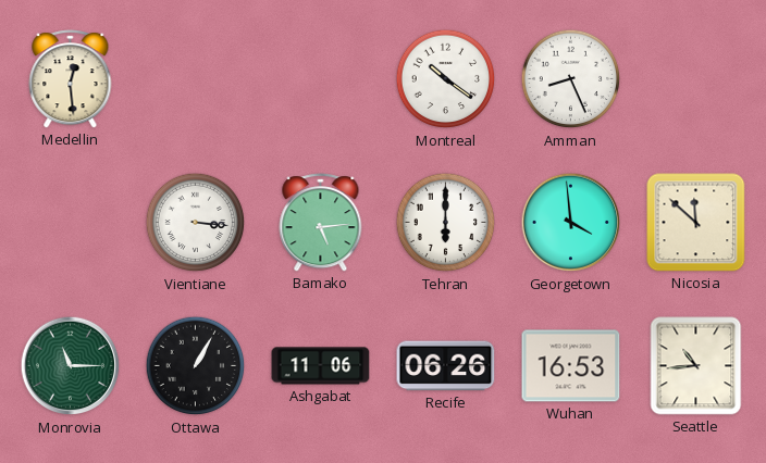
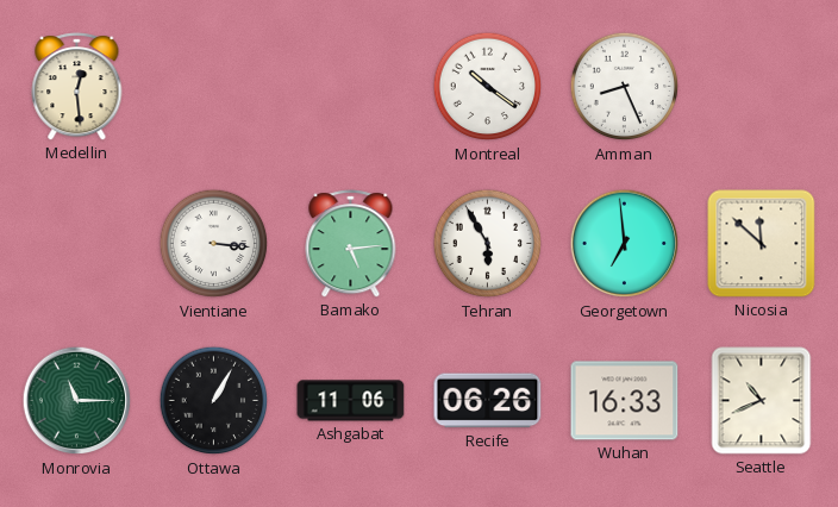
Tehran: 6:00 -> 5:55 (488, 244)
Georgetown: 3:59 -> 6:59 (625, 244)
Wuhan: 16:53 -> 16:33 (625, 401)
Seattle: 10:44 -> 10:41 (762, 401)
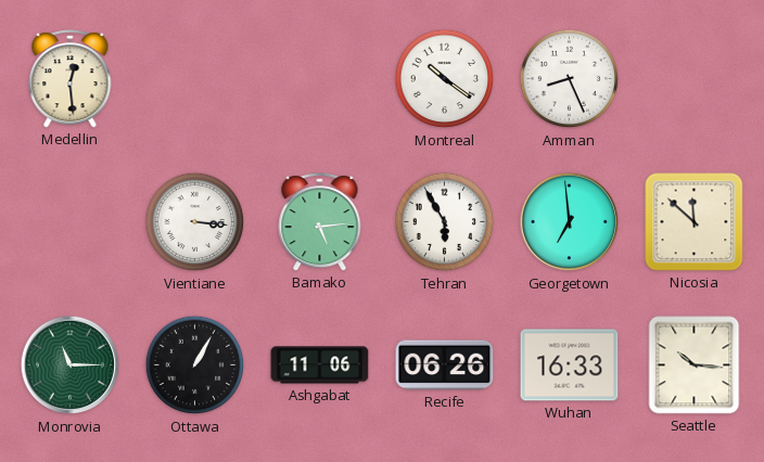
Seattle: 10:41 -> 10:16 (695, 365)
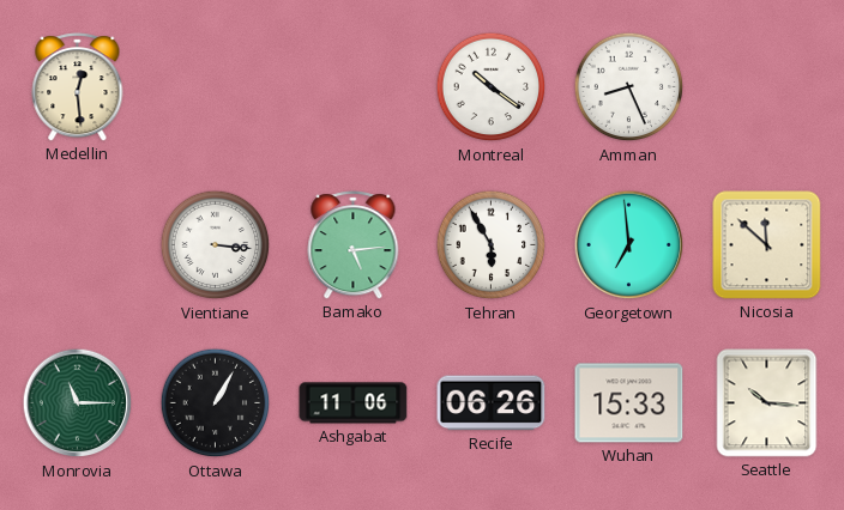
Wuhan: 16:33 -> 15:33 (629, 403)
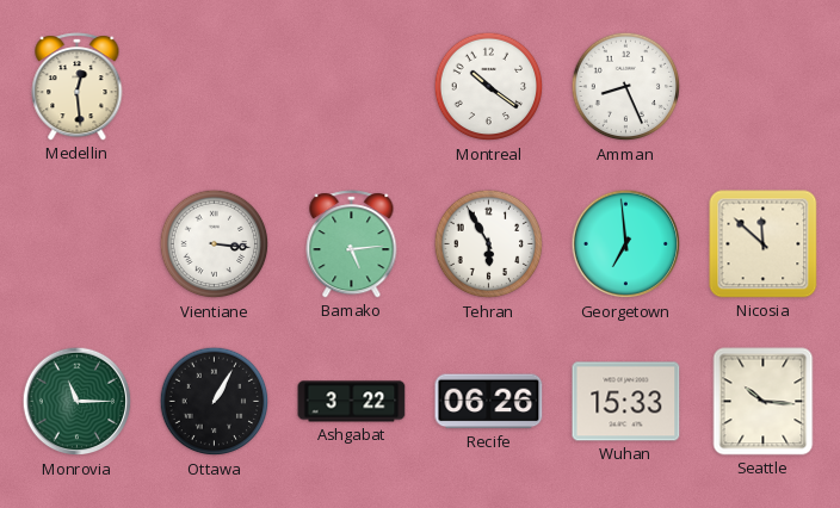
Ashgabat: 11:06 -> 3:22 (352, 402)
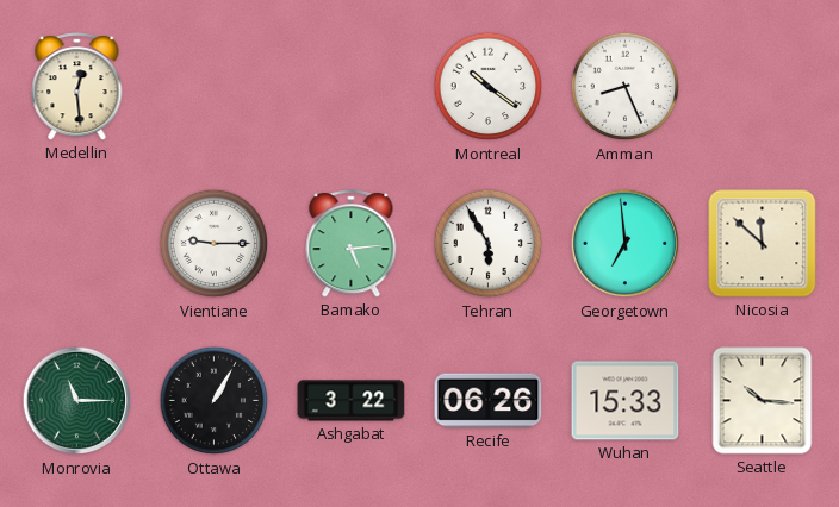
Vientiane: 3:16 -> 9:15 (215, 244)
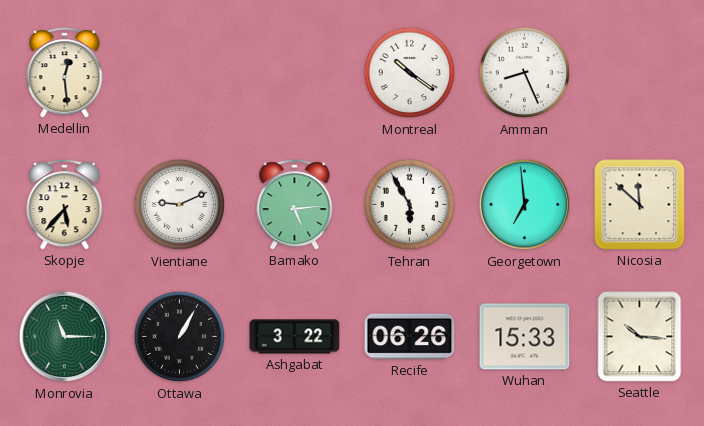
Skopje: none -> 5:37 (65, 205)
Vientiane: 9:15 -> 9:11 (180, 205)
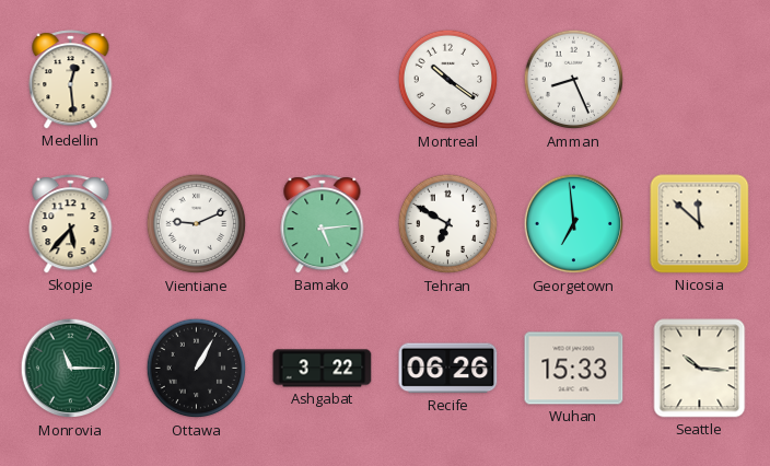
Tehran: 5:55 -> 6:50 (448, 224)
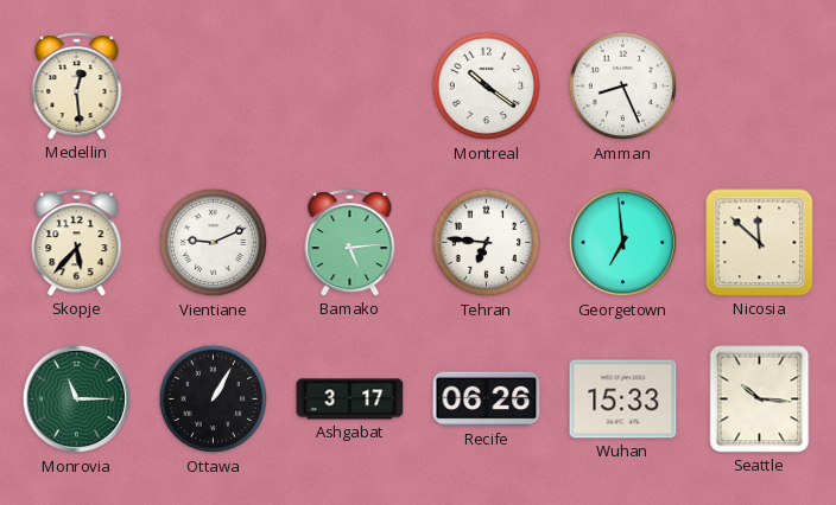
Tehran: 6:50 -> 6:46 (487, 243)
Ashgabat: 3:22 -> 3:17 (350, 399)
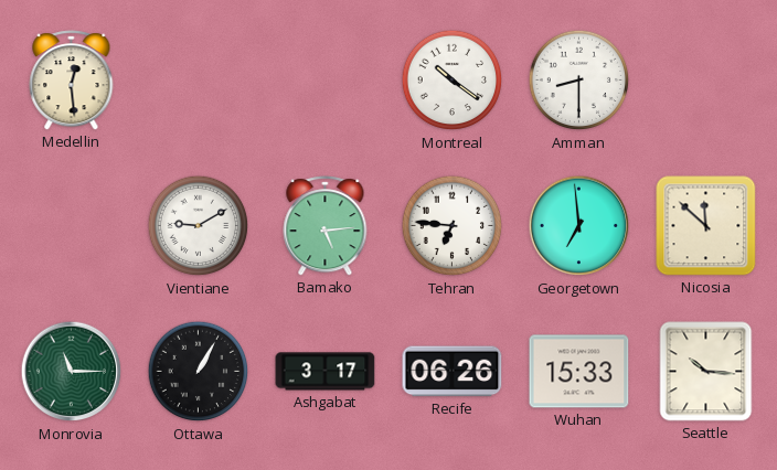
Amman: 8:26 -> 8:30 (579, 81)
Skopje: 5:37 -> none (77, 243)
Vientiane: 9:11 -> 9:10 (199, 226)
